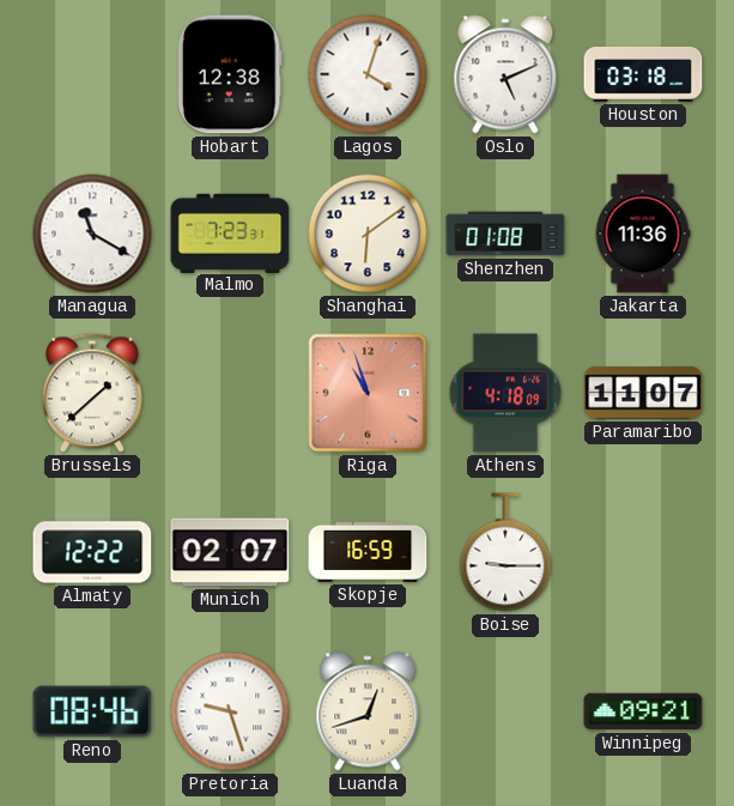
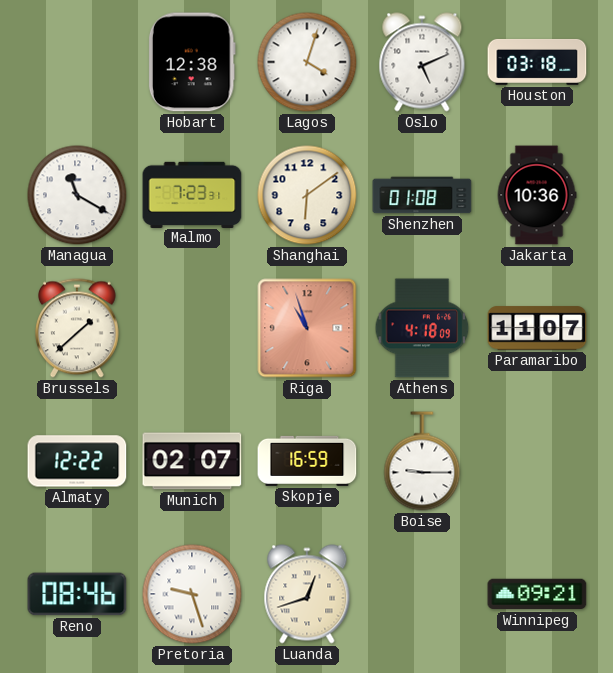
Jakarta: 11:36 -> 10:36 (537, 195)
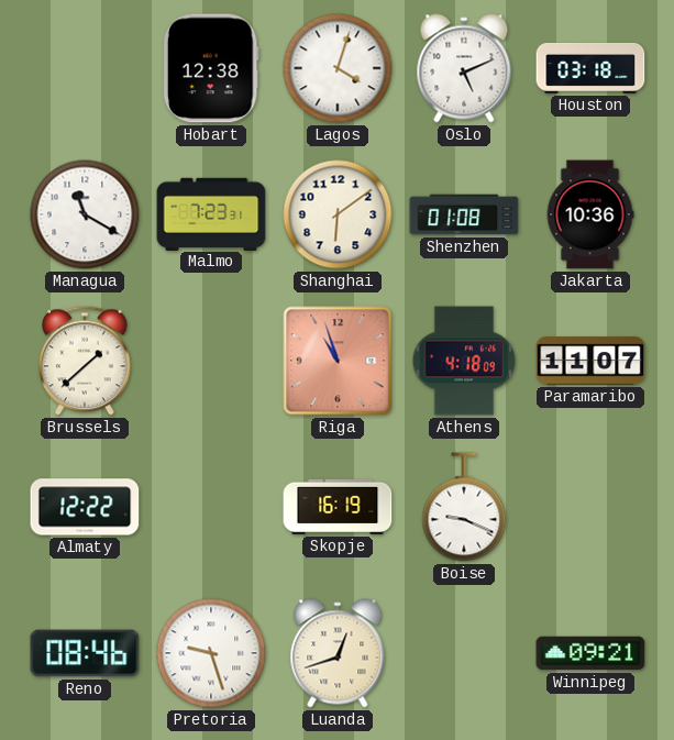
Munich: 02:07 -> none (192, 461)
Skopje: 16:59 -> 16:19 (338, 507)
Boise: 9:15 -> 9:19 (464, 507)
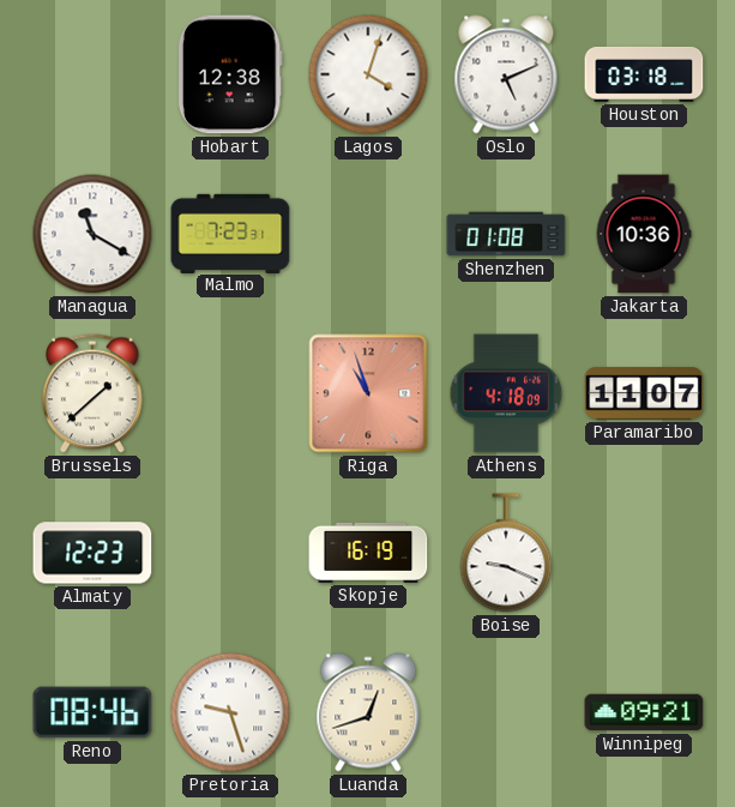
Shanghai: 6:09 -> none (338, 214)
Almaty: 12:22 -> 12:23 (92, 553)
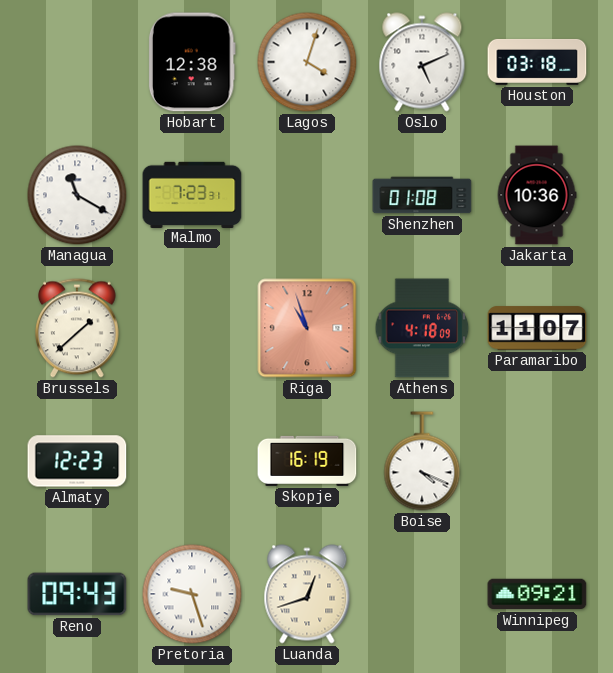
Boise: 9:19 -> 4:19 (422, 461)
Reno: 08:46 -> 09:43 (77, 594)
